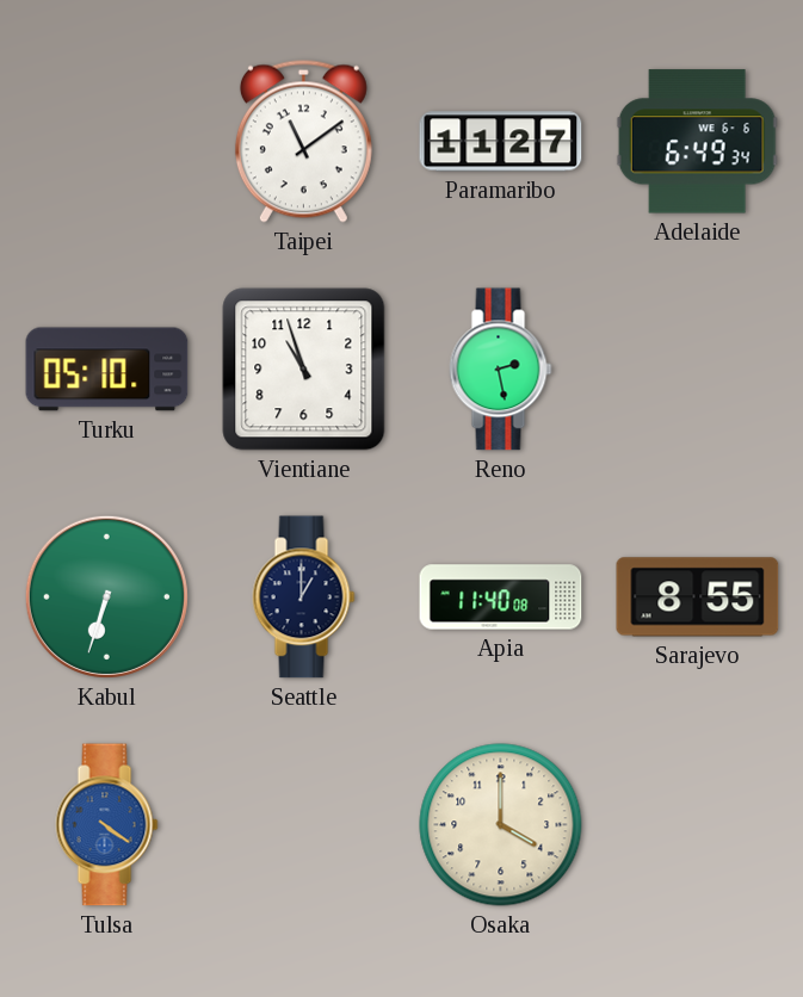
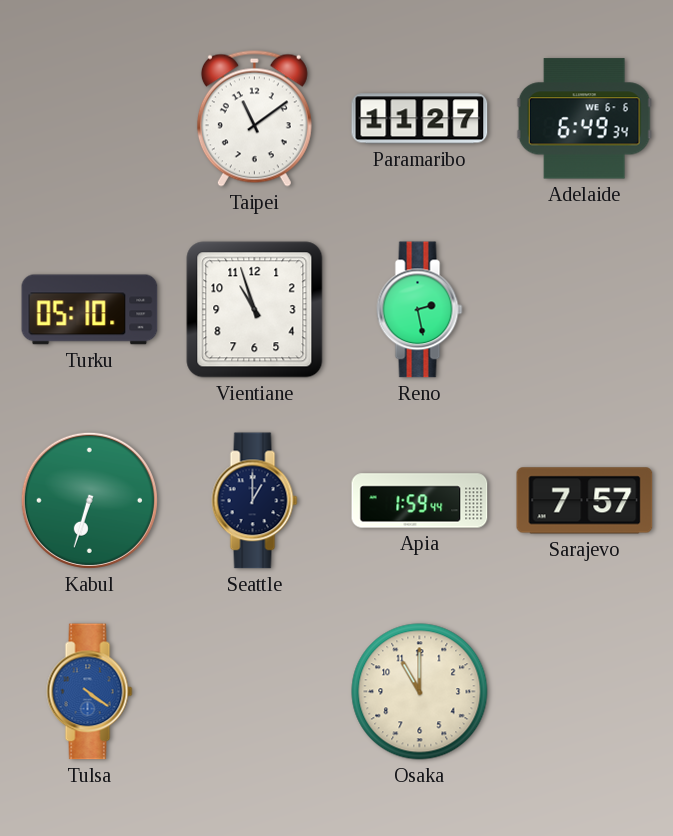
Apia: 11:40 -> 1:59 (420, 501)
Sarajevo: 8:55 -> 7:57 (585, 501)
Osaka: 4:00 -> 11:00 (420, 692)
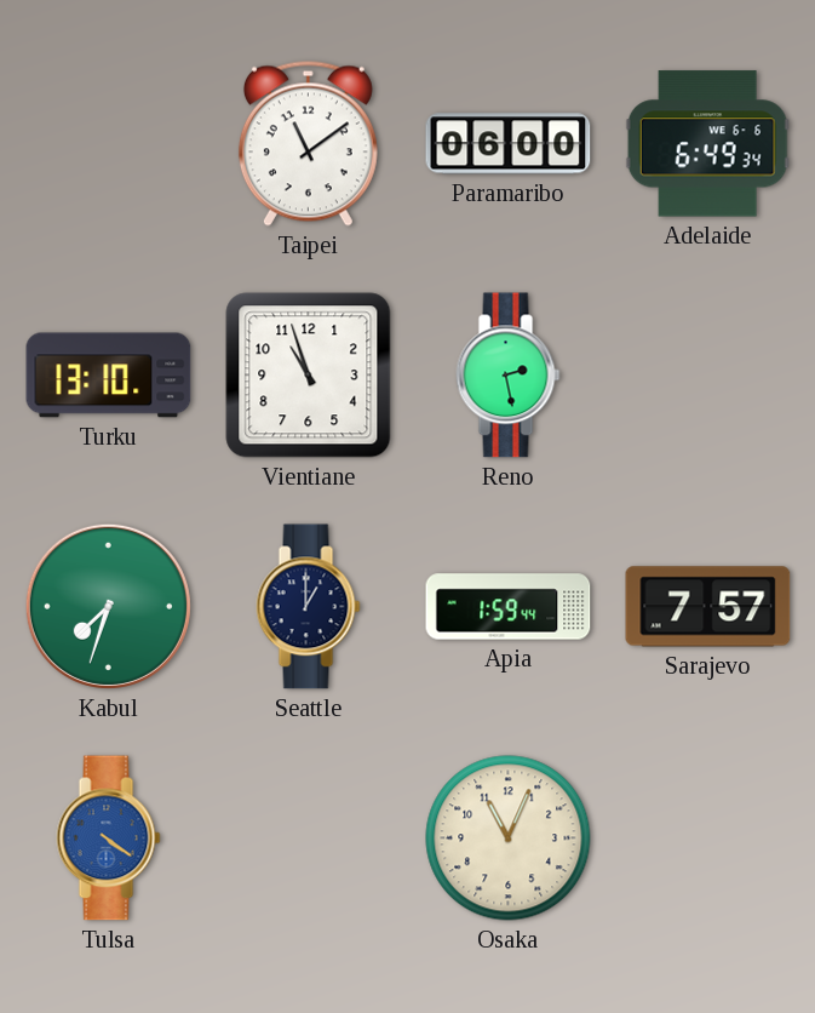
Paramaribo: 11:27 -> 06:00 (509, 144)
Turku: 05:10 -> 13:10 (109, 376)
Kabul: 6:33 -> 7:33 (108, 606)
Osaka: 11:00 -> 11:04 (509, 839)
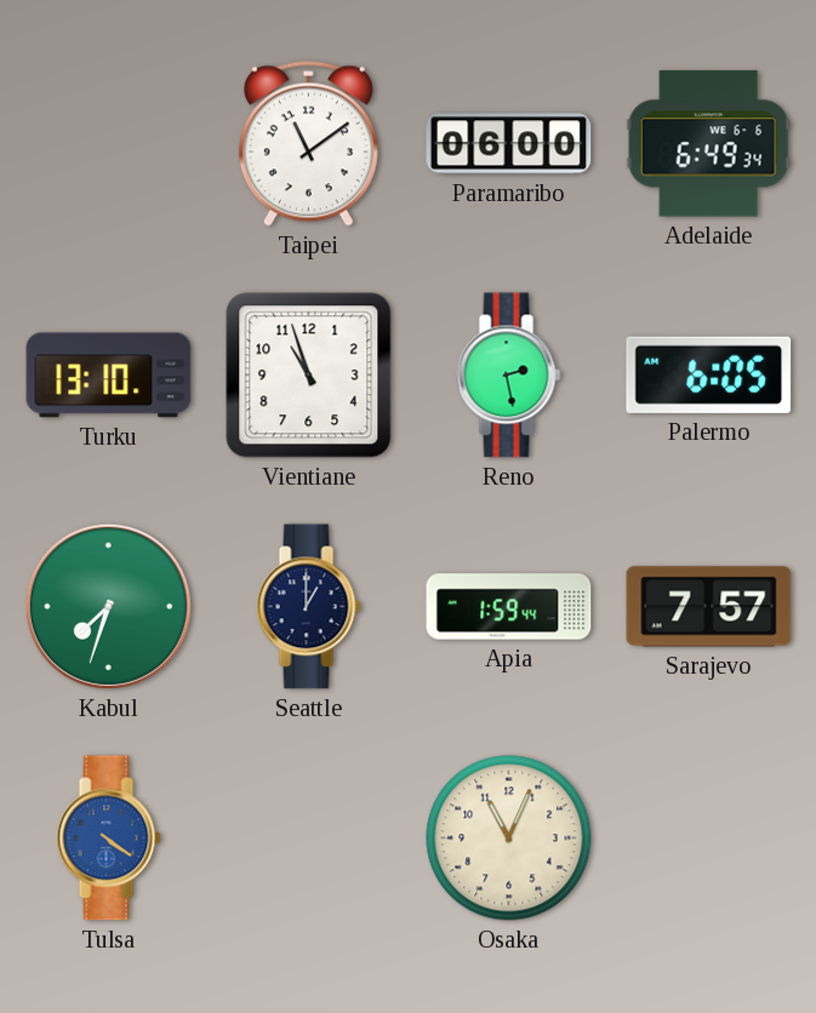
Palermo: none -> 6:05 (709, 374)
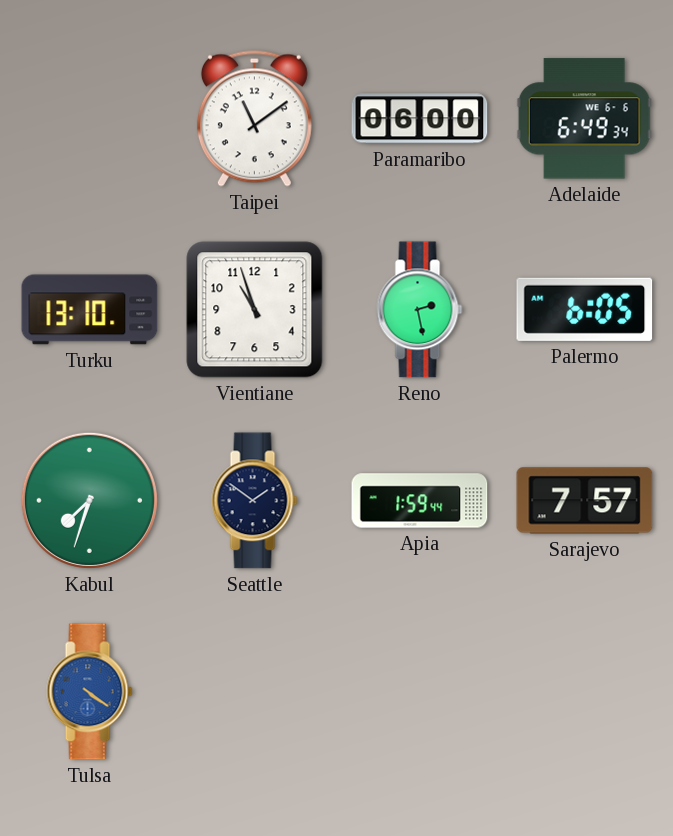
Seattle: 1:00 -> 1:51 (255, 501)
Osaka: 11:04 -> none (509, 839)
